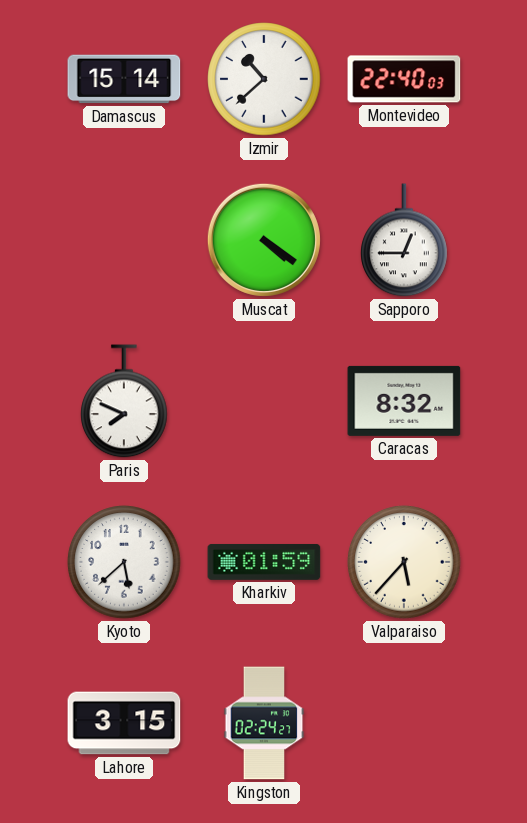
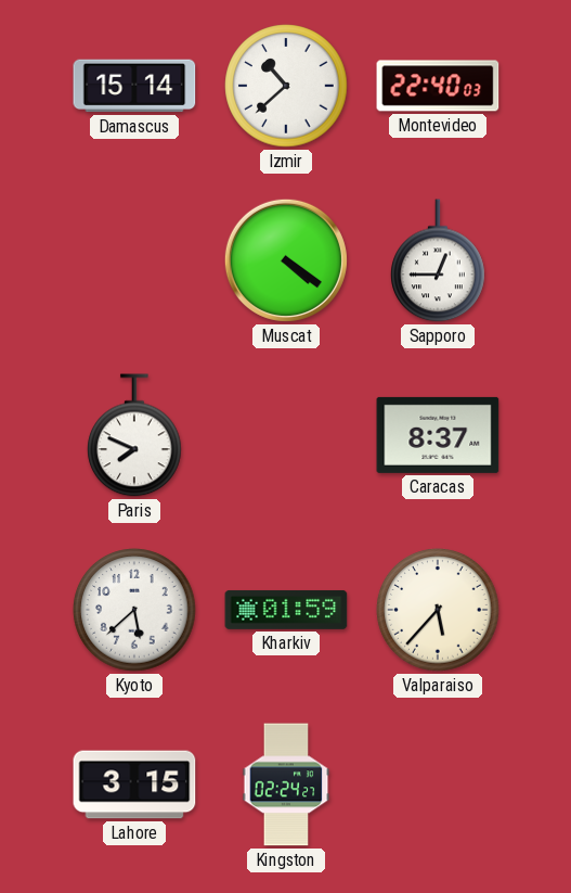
Caracas: 8:32 -> 8:37 (438, 435)
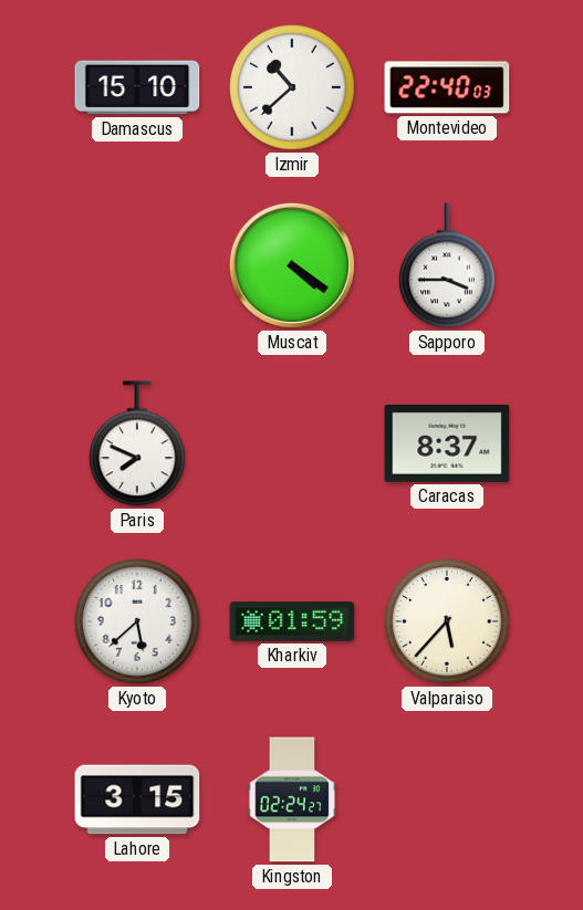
Damascus: 15:14 -> 15:10 (137, 87)
Sapporo: 12:45 -> 3:45 (447, 265)
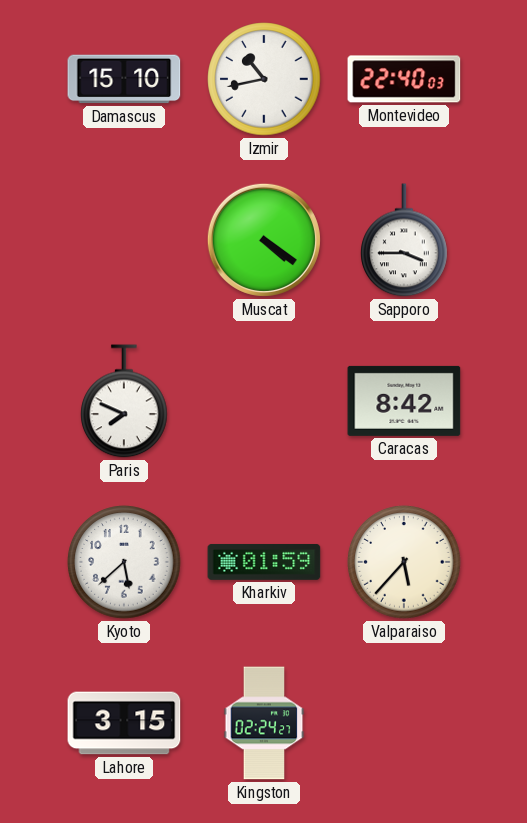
Izmir: 10:38 -> 10:43 (264, 79)
Caracas: 8:37 -> 8:42 (404, 401)
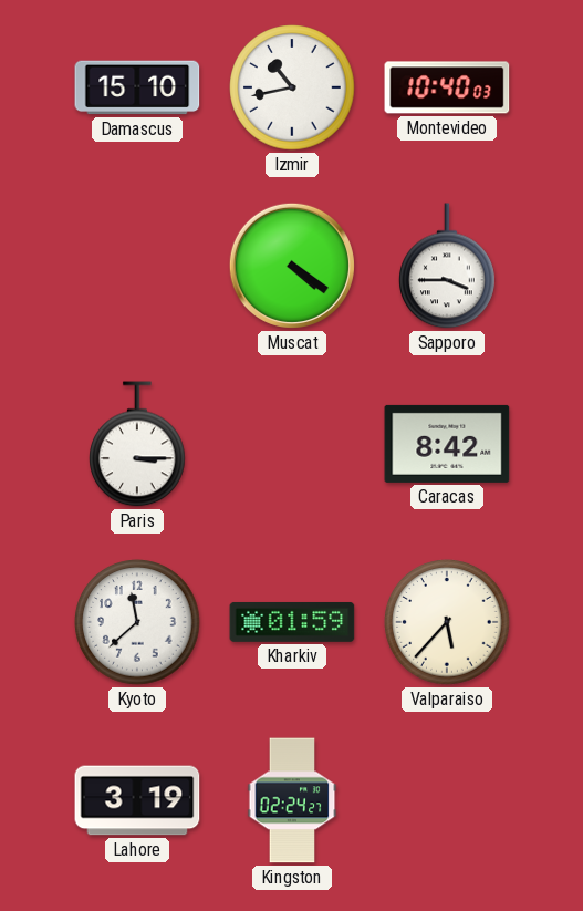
Montevideo: 22:40 -> 10:40 (447, 87)
Paris: 7:49 -> 3:15 (137, 444)
Kyoto: 5:38 -> 11:38 (137, 622)
Lahore: 3:15 -> 3:19 (137, 800)
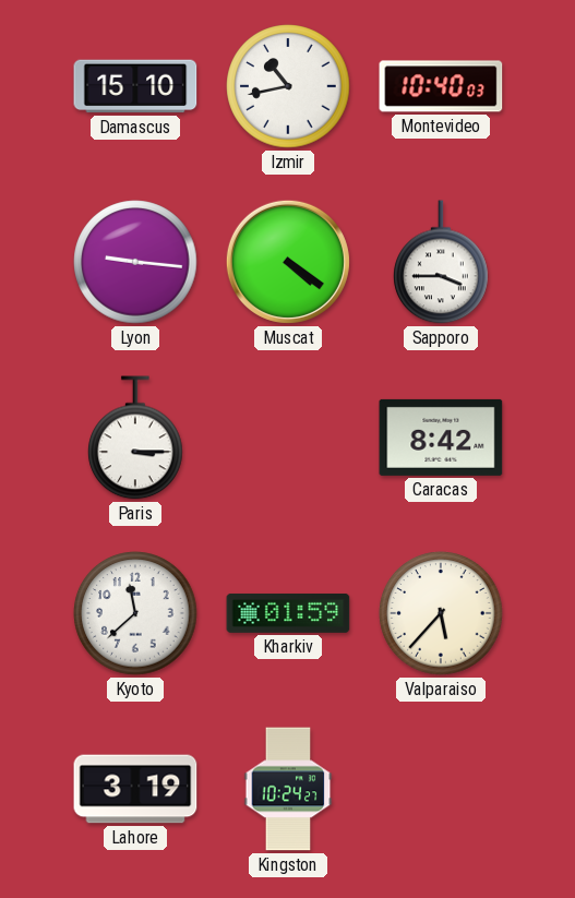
Lyon: none -> 9:16 (135, 262)
Kingston: 02:24 -> 10:24 (288, 789)
